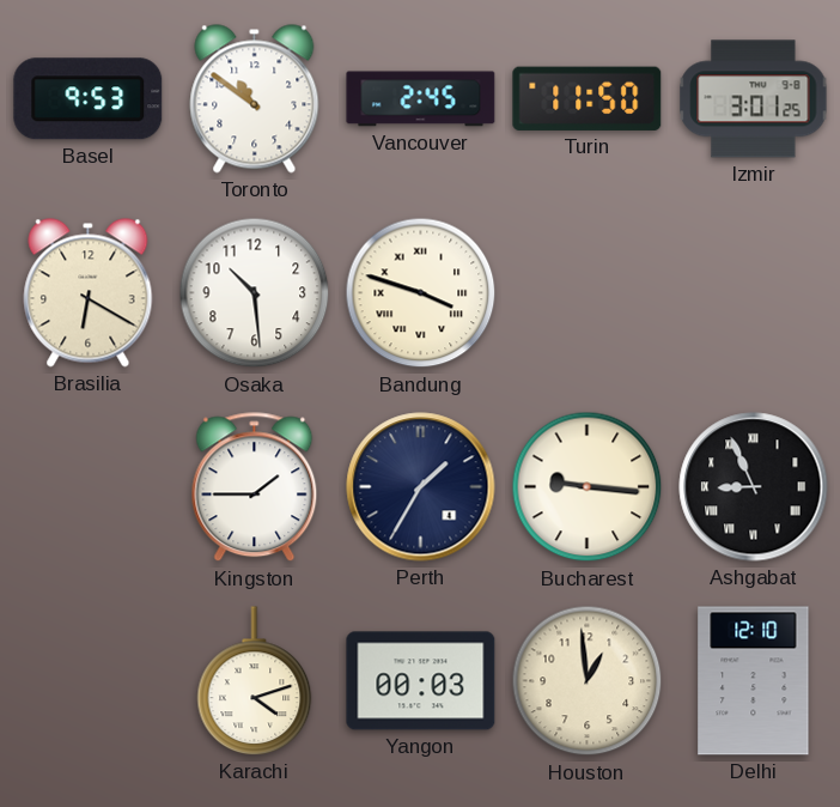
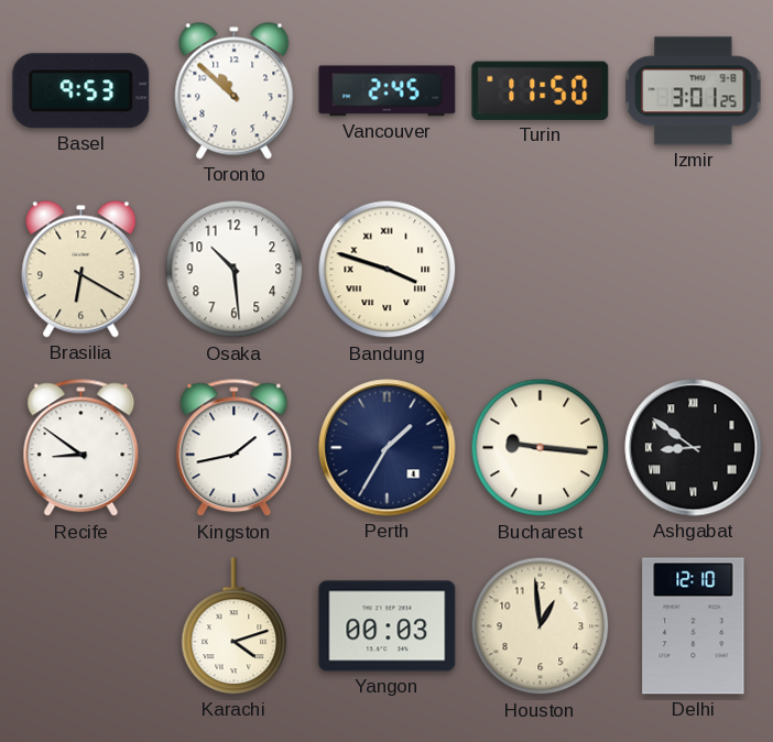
Toronto: 10:51 -> 10:52 (235, 91)
Recife: none -> 8:51 (81, 448)
Kingston: 1:45 -> 1:43 (235, 448)
Ashgabat: 8:56 -> 8:51 (694, 448)
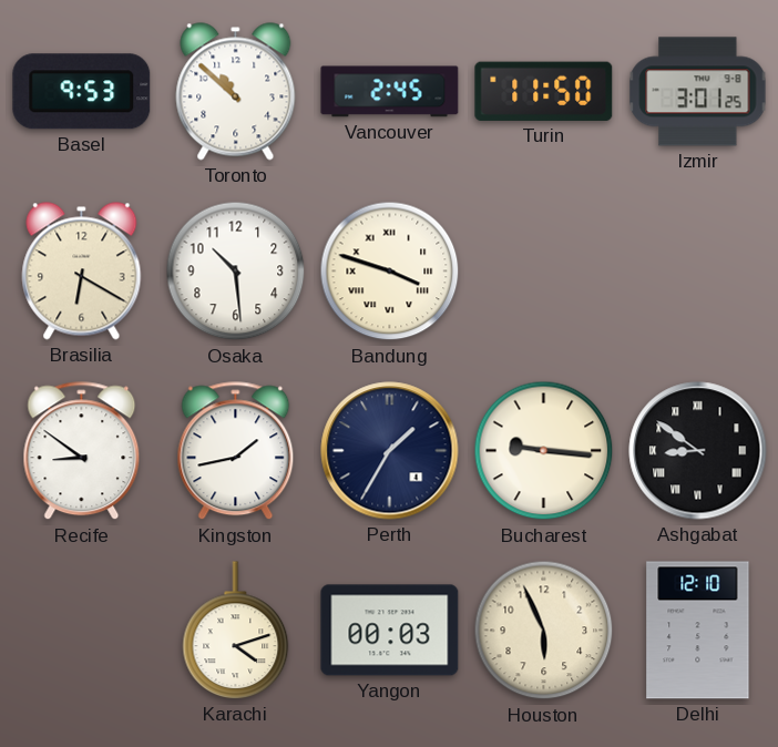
Houston: 12:59 -> 5:56 (544, 631)
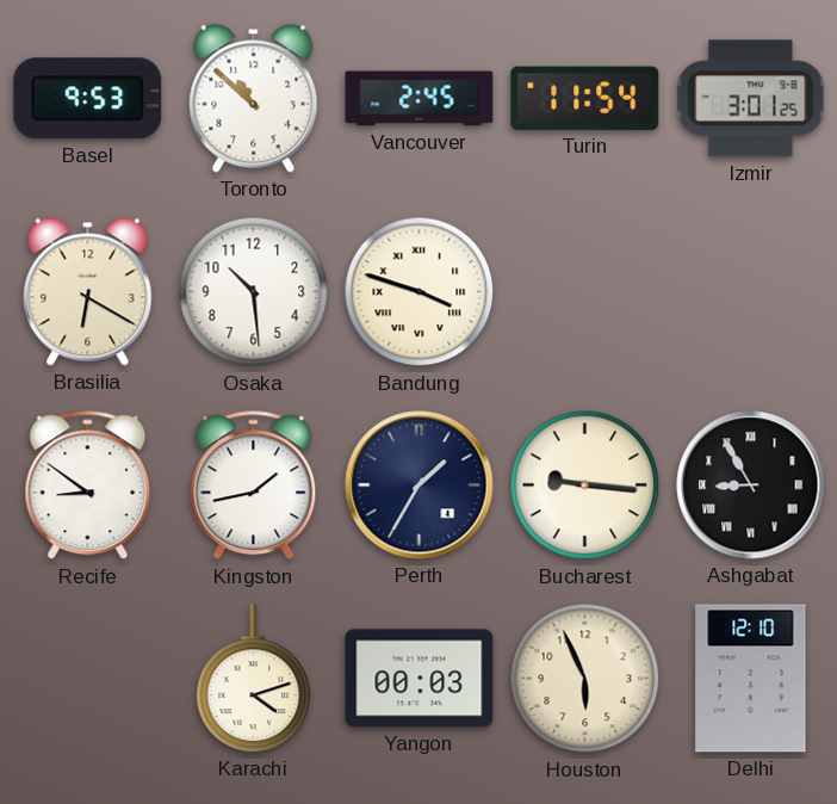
Turin: 11:50 -> 11:54 (585, 98)
Ashgabat: 8:51 -> 8:55 (751, 486)
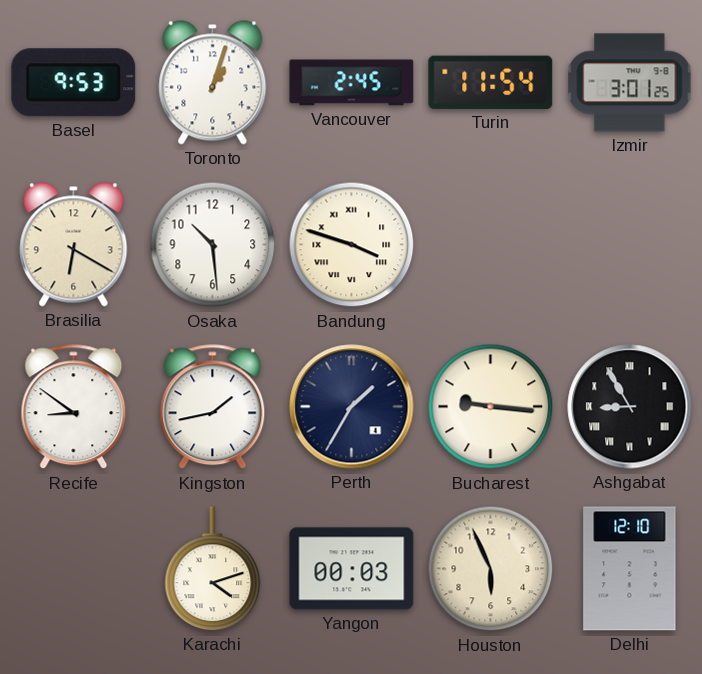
Toronto: 10:52 -> 1:03 (213, 83)
